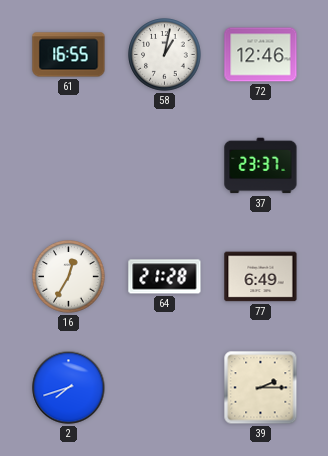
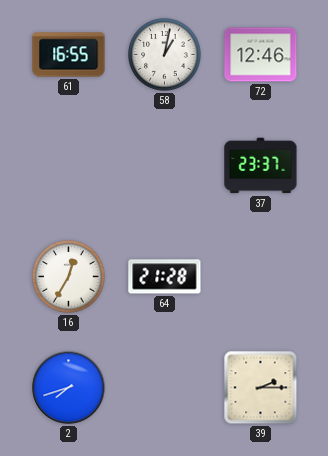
77: 6:49 -> none (261, 277)
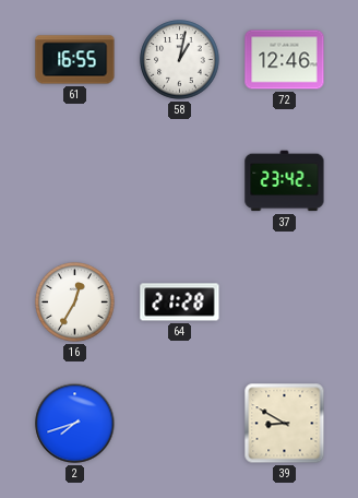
37: 23:37 -> 23:42 (285, 181)
39: 2:15 -> 8:50 (285, 424)
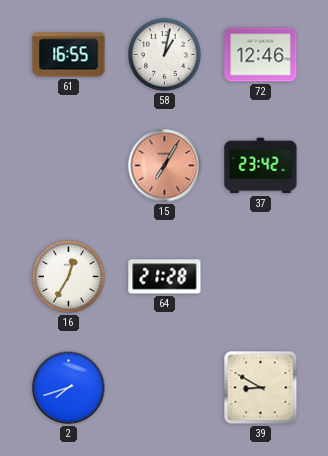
15: none -> 7:05 (165, 166)
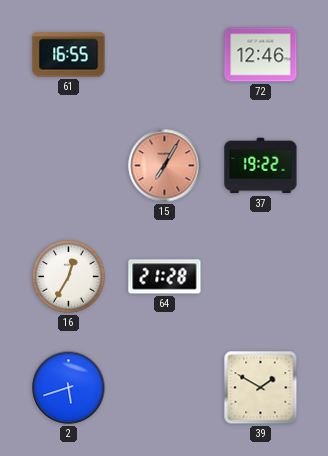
58: 1:02 -> none (165, 55)
37: 23:42 -> 19:22 (261, 166)
2: 7:42 -> 5:42 (69, 388)
39: 8:50 -> 1:50 (261, 388)
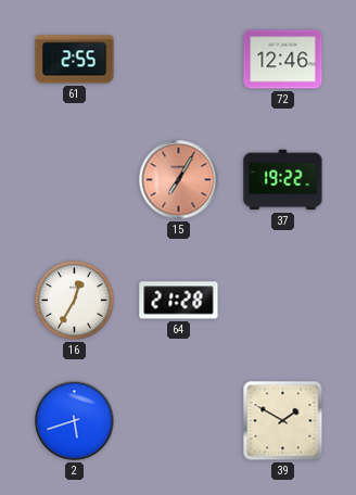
61: 16:55 -> 2:55 (75, 60)
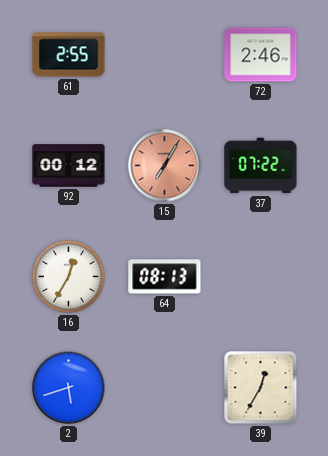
72: 12:46 -> 2:46 (261, 55)
92: none -> 00:12 (69, 166)
37: 19:22 -> 07:22 (261, 166)
64: 21:28 -> 08:13 (165, 277)
39: 1:50 -> 12:35 (261, 388)
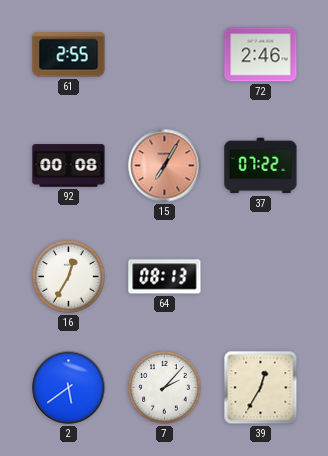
92: 00:12 -> 00:08 (69, 166)
2: 5:42 -> 5:39 (69, 388)
7: none -> 2:07 (165, 388)
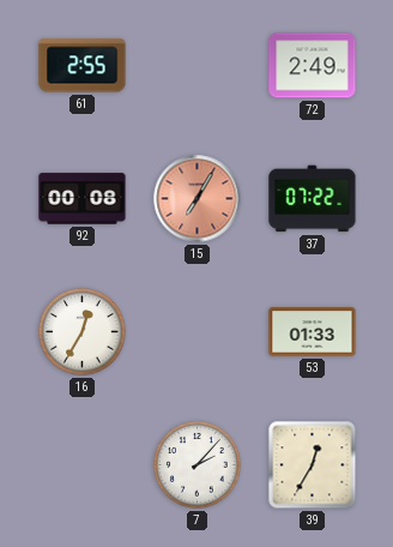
72: 2:46 -> 2:49 (313, 66)
64: 08:13 -> none (165, 277)
53: none -> 01:33 (313, 332)
2: 5:39 -> none (69, 388)
